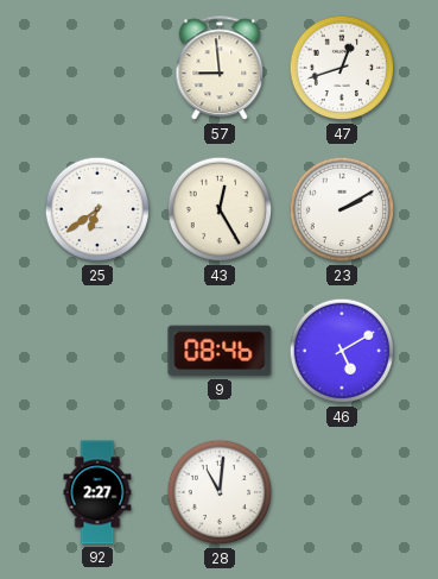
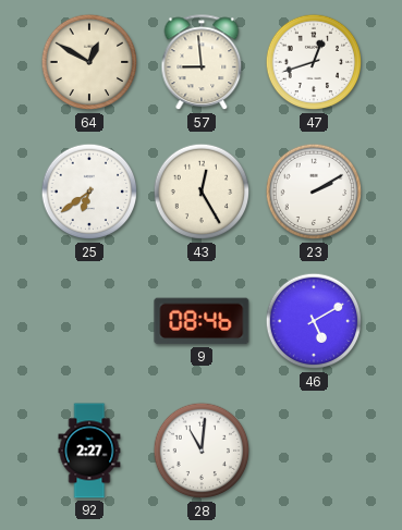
64: none -> 12:50 (89, 62)
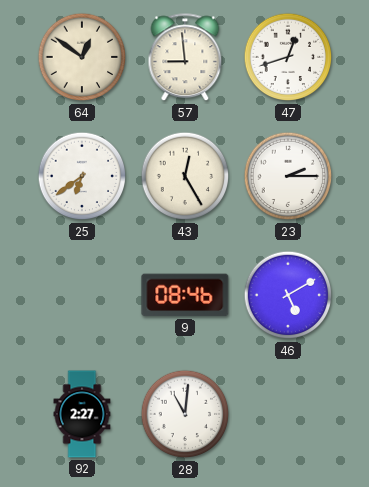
64: 12:50 -> 12:51 (82, 57)
23: 2:10 -> 2:15 (288, 176)
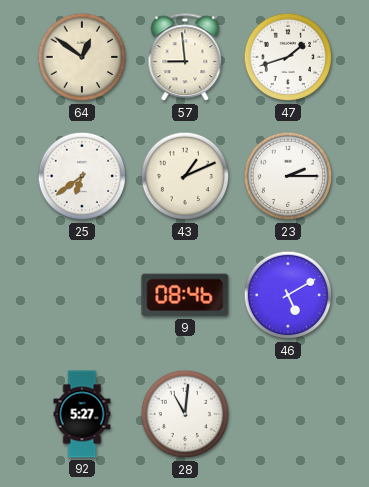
47: 12:42 -> 1:42 (288, 57)
43: 12:25 -> 1:11 (185, 176)
92: 2:27 -> 5:27 (82, 414)
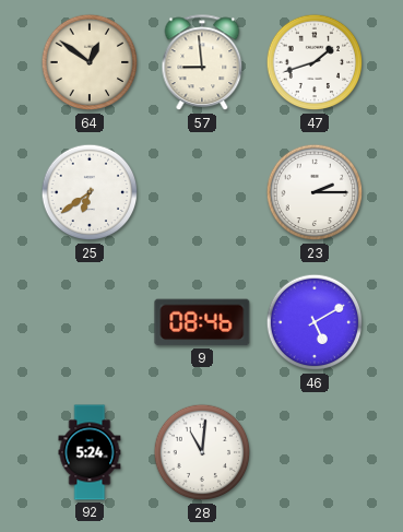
43: 1:11 -> none (185, 176)
92: 5:27 -> 5:24 (90, 452)
